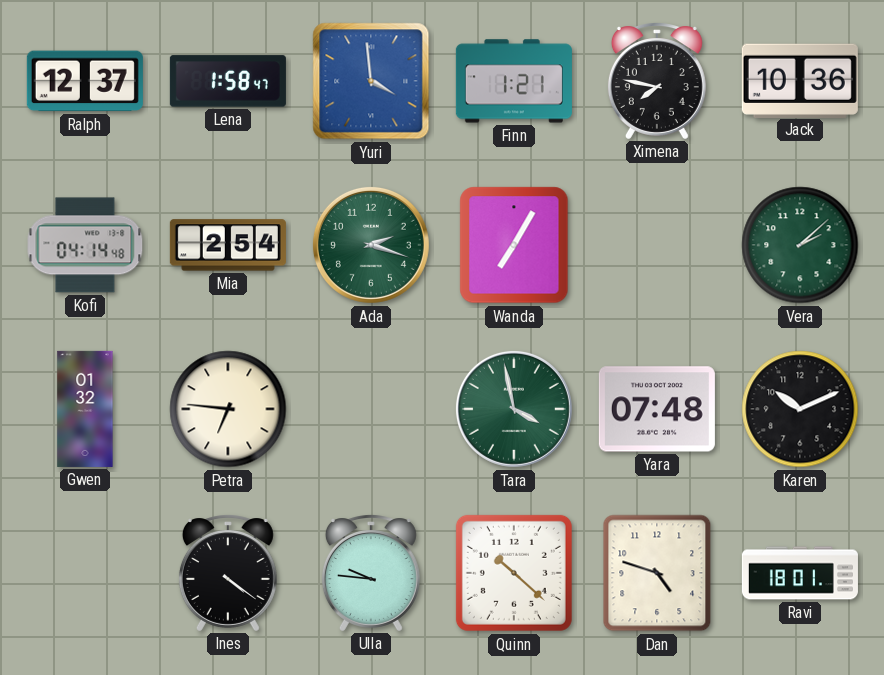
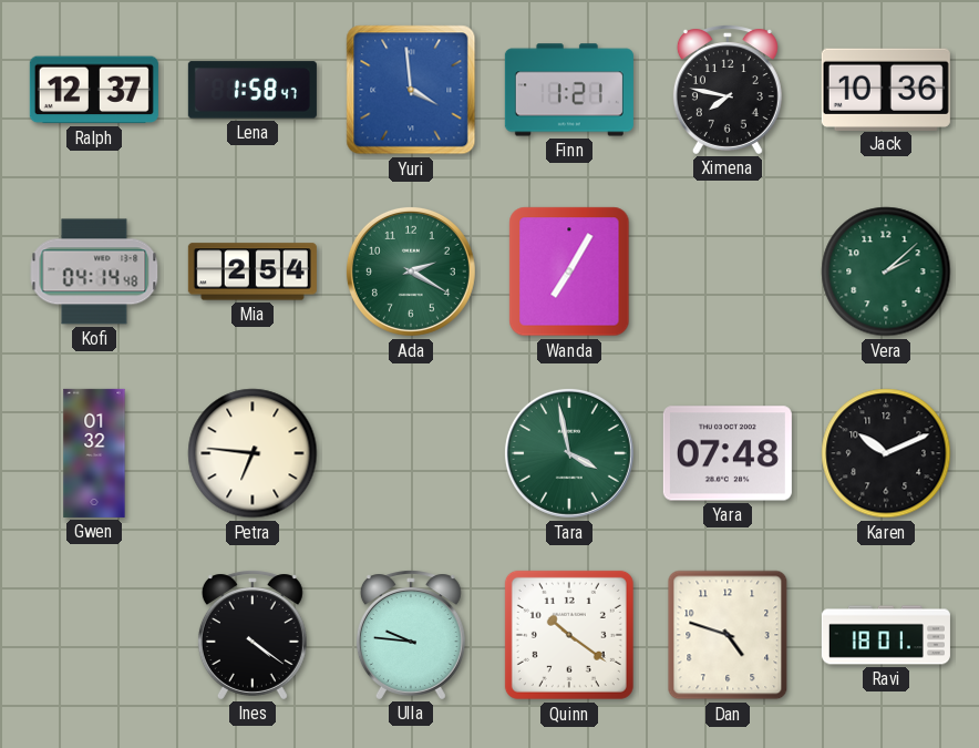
Ada: 2:18 -> 2:20 (411, 271)
Quinn: 10:22 -> 10:21 (569, 635)
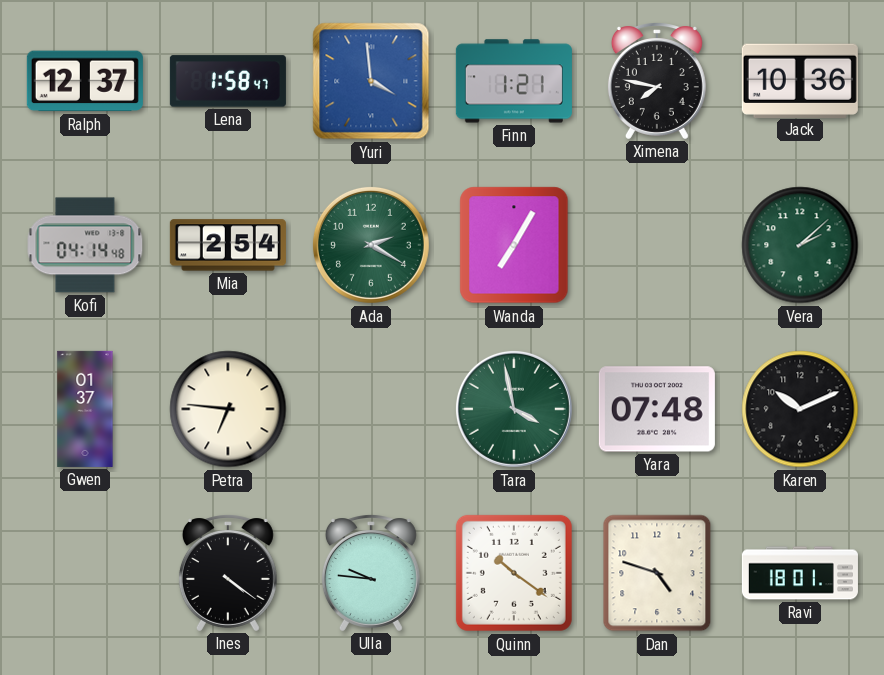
Gwen: 01:32 -> 01:37 (85, 409)
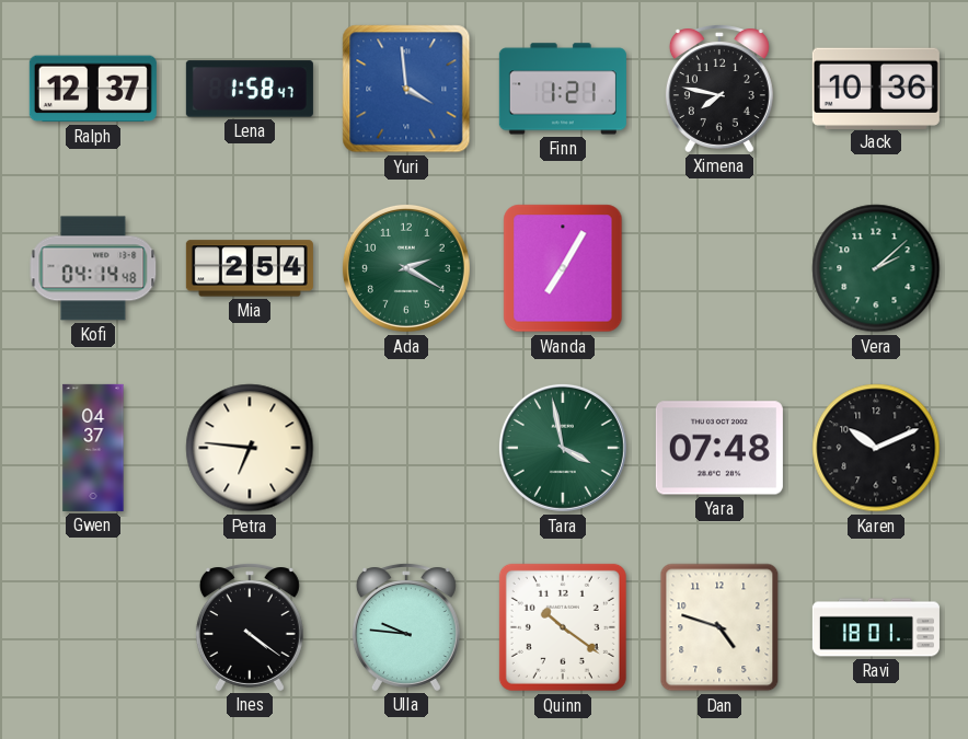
Gwen: 01:37 -> 04:37 (93, 448)
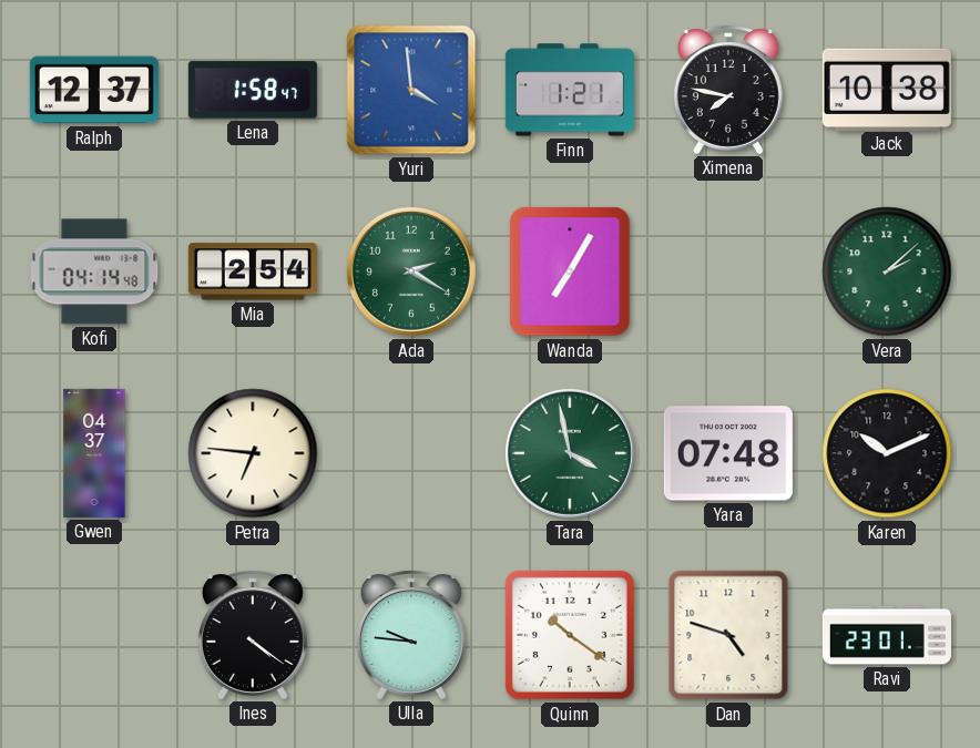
Jack: 10:36 -> 10:38 (887, 89)
Ravi: 18:01 -> 23:01 (887, 635)
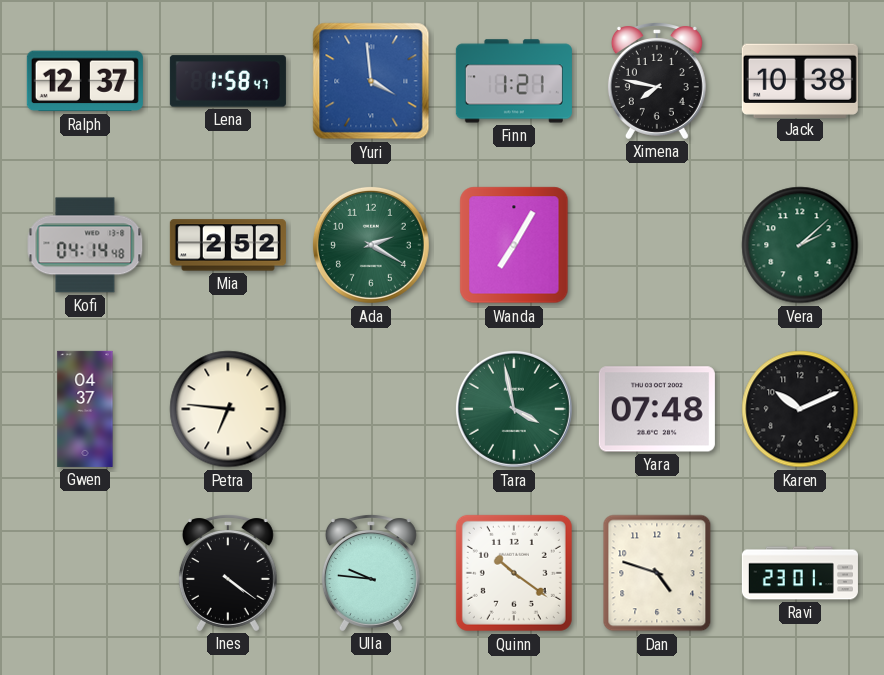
Mia: 2:54 -> 2:52 (228, 245)
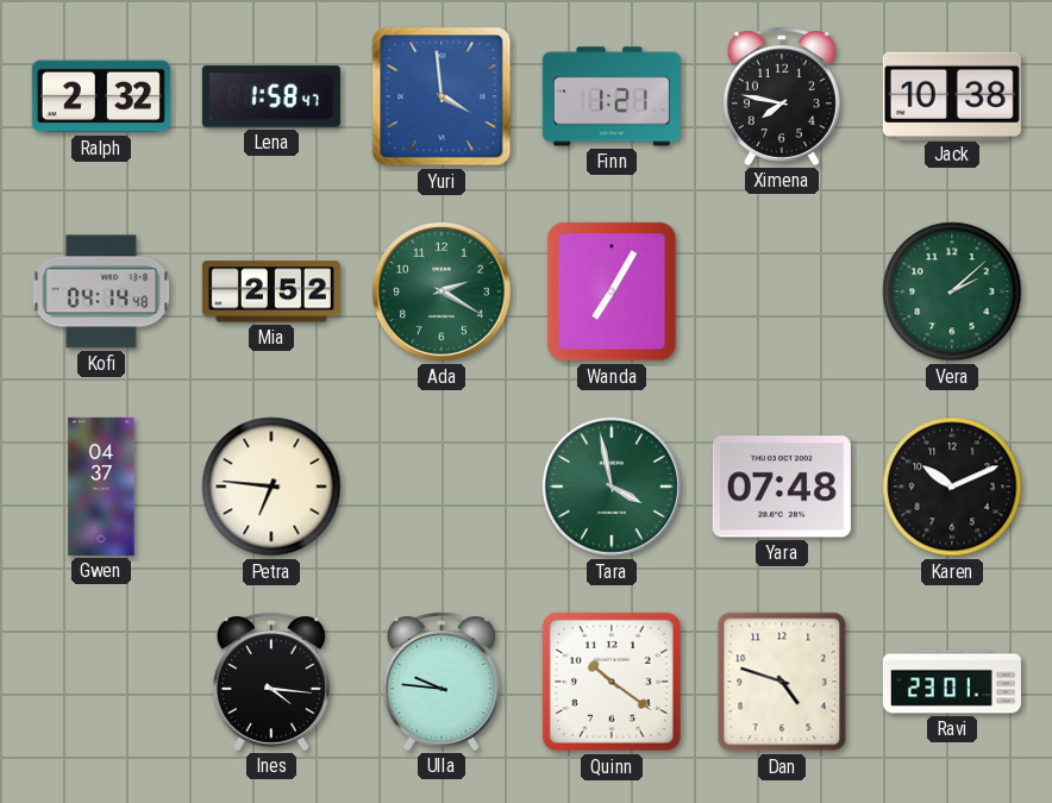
Ralph: 12:37 -> 2:32 (101, 96)
Ines: 4:21 -> 4:16 (271, 682)
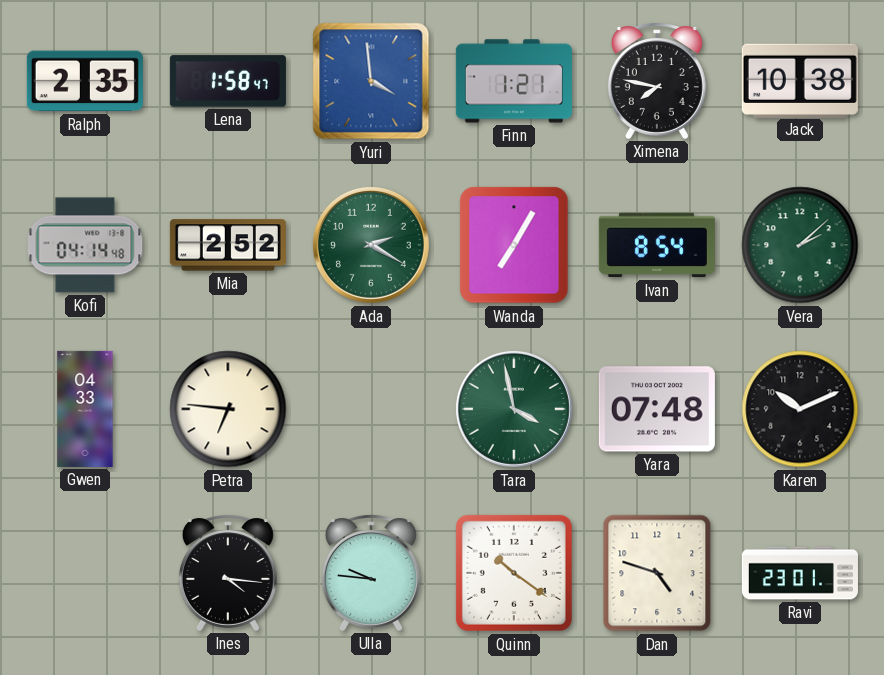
Ralph: 2:32 -> 2:35 (85, 81)
Ivan: none -> 8:54 (657, 245)
Gwen: 04:37 -> 04:33 (85, 409)
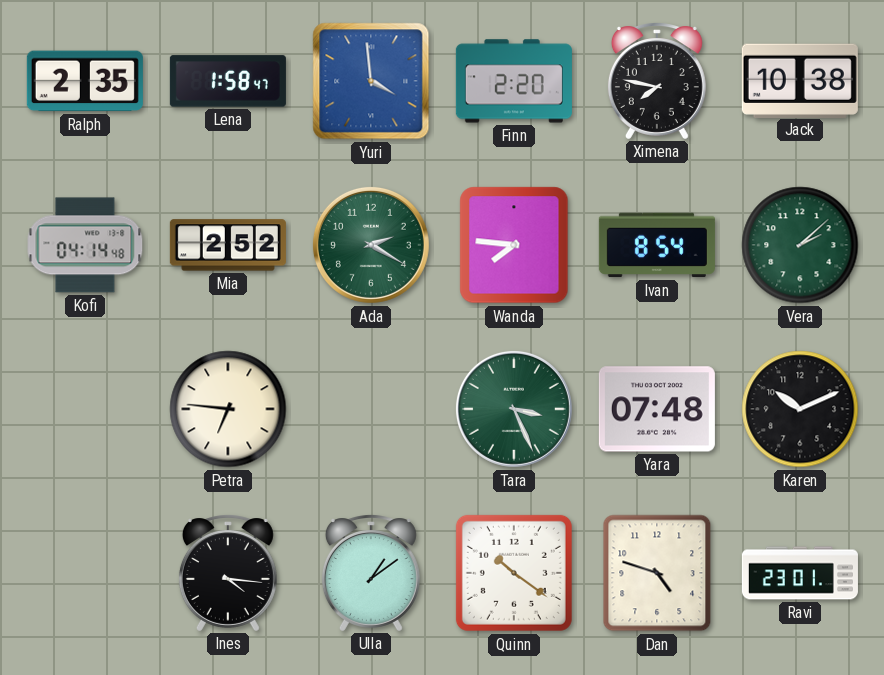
Finn: 1:21 -> 2:20 (514, 81)
Wanda: 7:05 -> 7:46 (514, 245)
Gwen: 04:33 -> none (85, 409)
Tara: 3:58 -> 3:26 (514, 409)
Ulla: 9:46 -> 1:09 (371, 573)
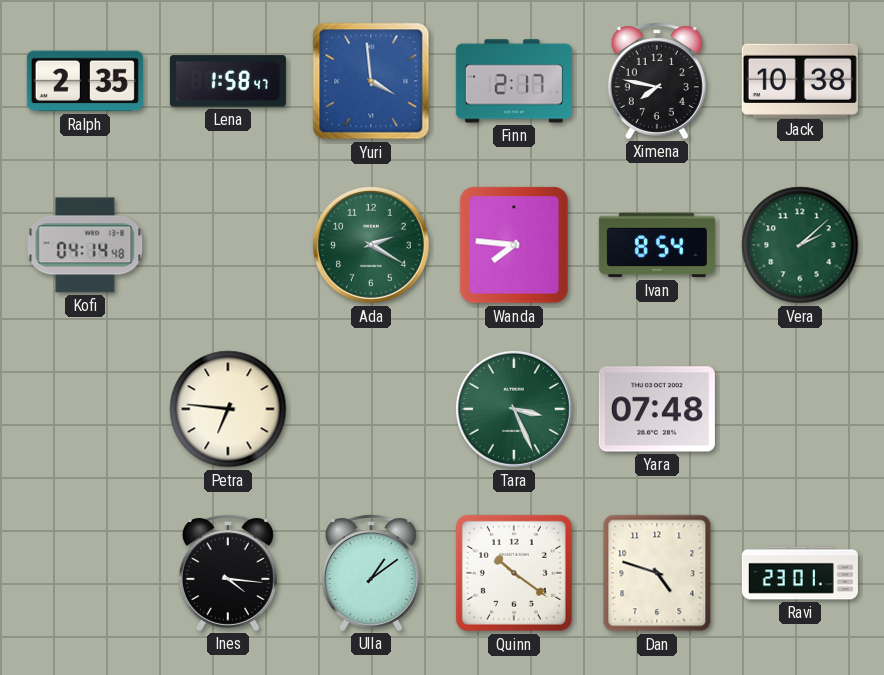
Finn: 2:20 -> 2:17 (514, 81)
Mia: 2:52 -> none (228, 245)
Karen: 10:11 -> none (800, 409)
